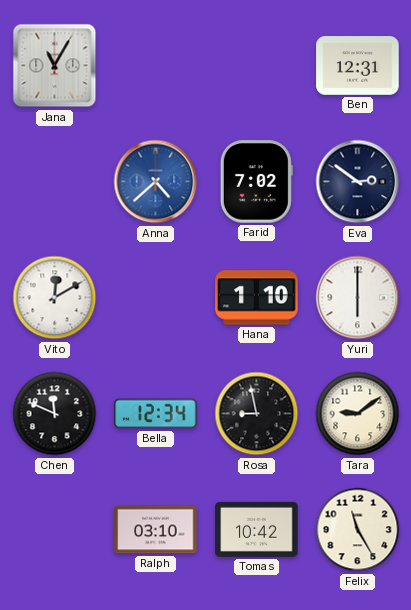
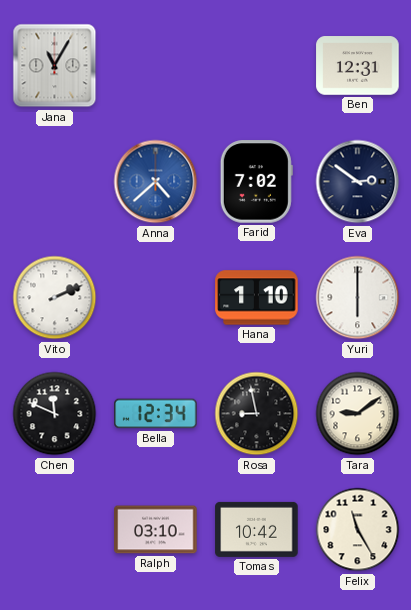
Vito: 12:10 -> 2:11 (55, 298)
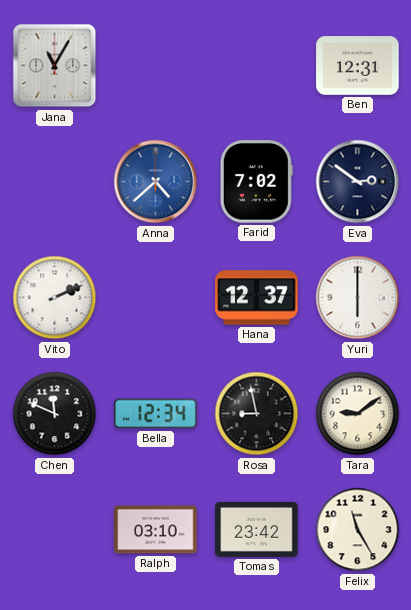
Hana: 1:10 -> 12:37 (257, 298)
Tomas: 10:42 -> 23:42 (257, 529)
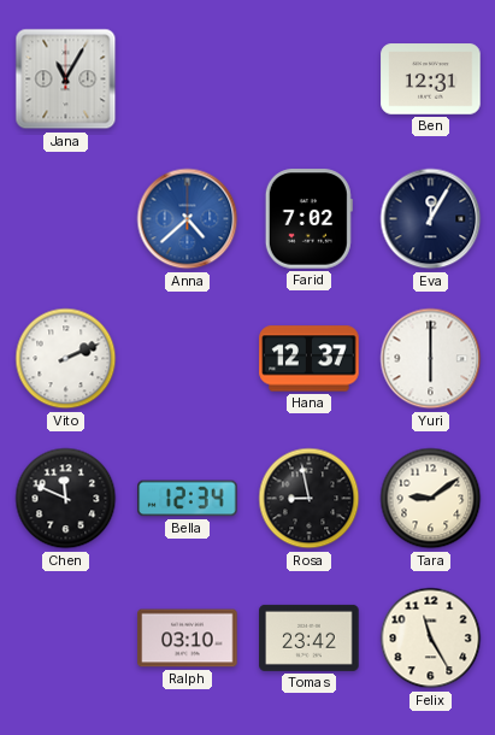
Eva: 2:51 -> 12:05 (431, 219)
